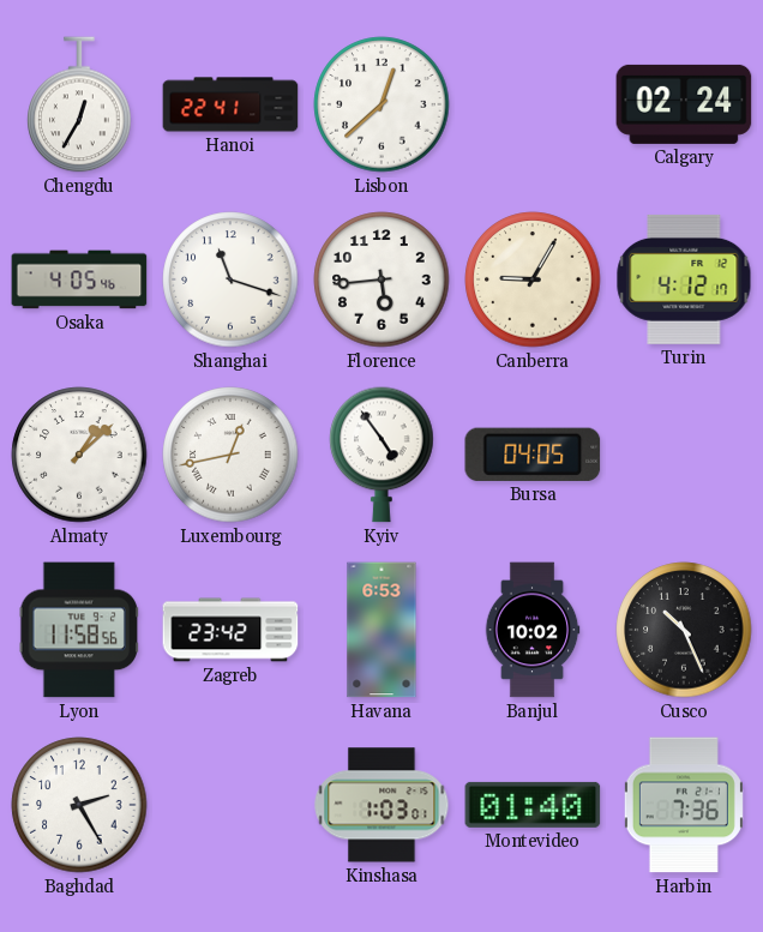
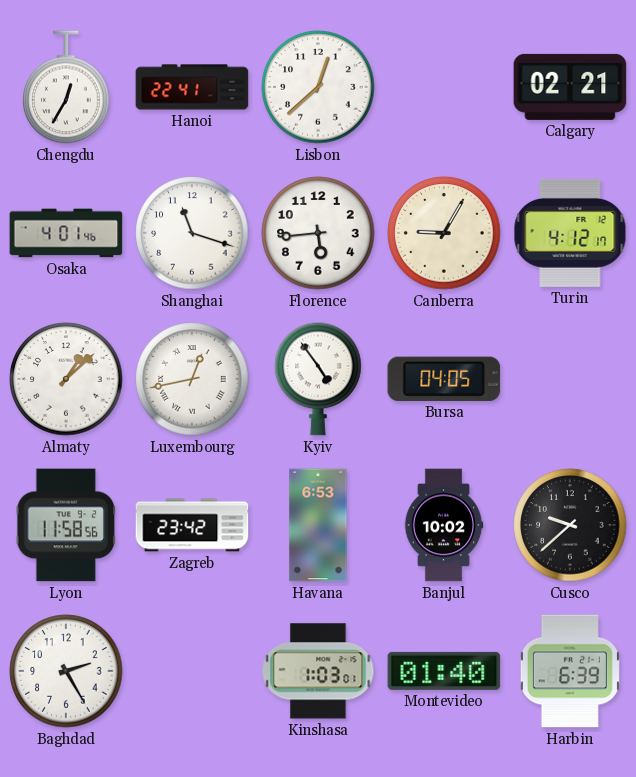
Calgary: 02:24 -> 02:21 (570, 87)
Osaka: 4:05 -> 4:01 (66, 233)
Cusco: 10:26 -> 9:38 (570, 525)
Harbin: 7:36 -> 6:39 (570, 671)
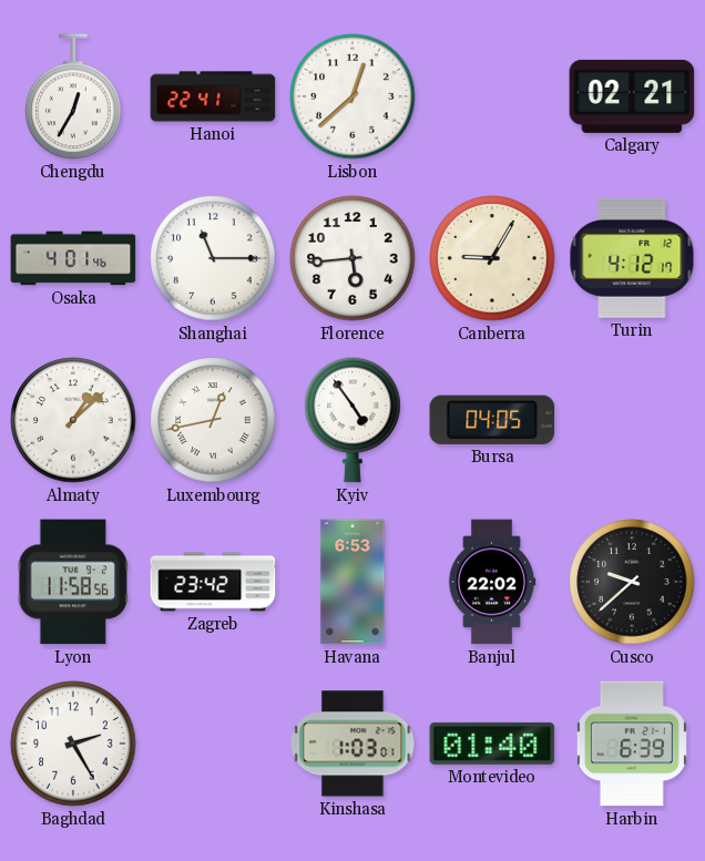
Shanghai: 11:18 -> 11:15 (213, 258)
Banjul: 10:02 -> 22:02 (492, 582)
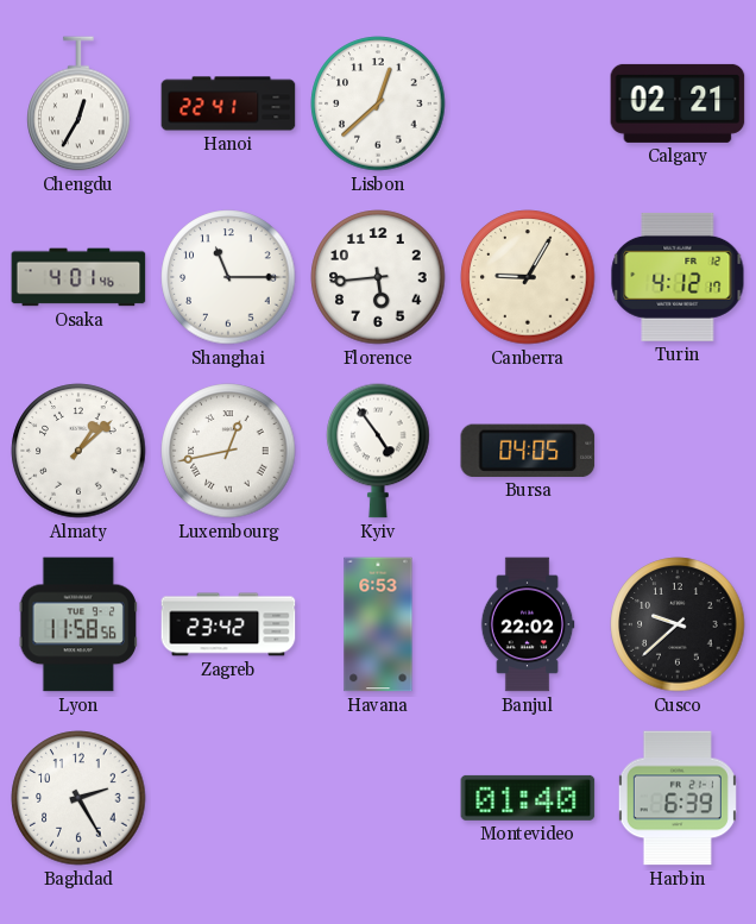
Kinshasa: 1:03 -> none (352, 744)
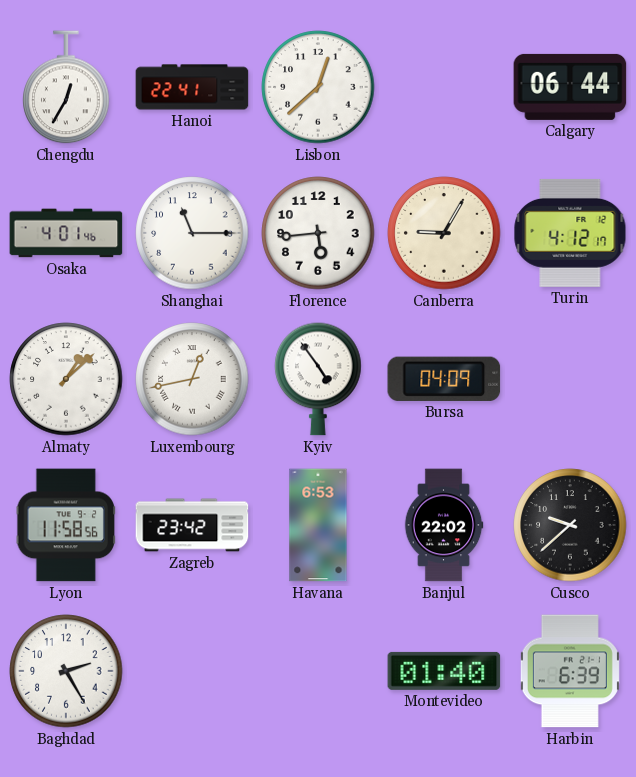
Calgary: 02:21 -> 06:44 (570, 87)
Bursa: 04:05 -> 04:09 (444, 379)
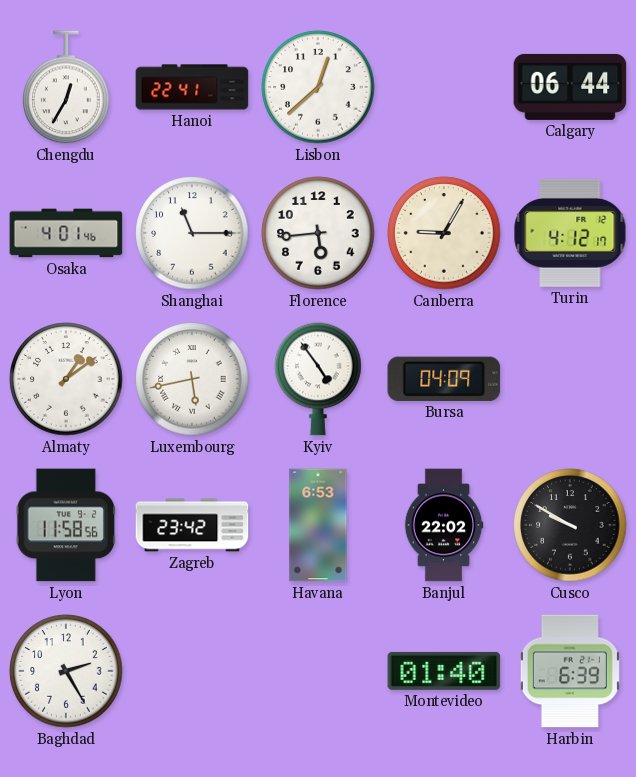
Almaty: 1:08 -> 1:09 (66, 379)
Luxembourg: 12:43 -> 5:43 (192, 379)
Cusco: 9:38 -> 9:50 (570, 525)
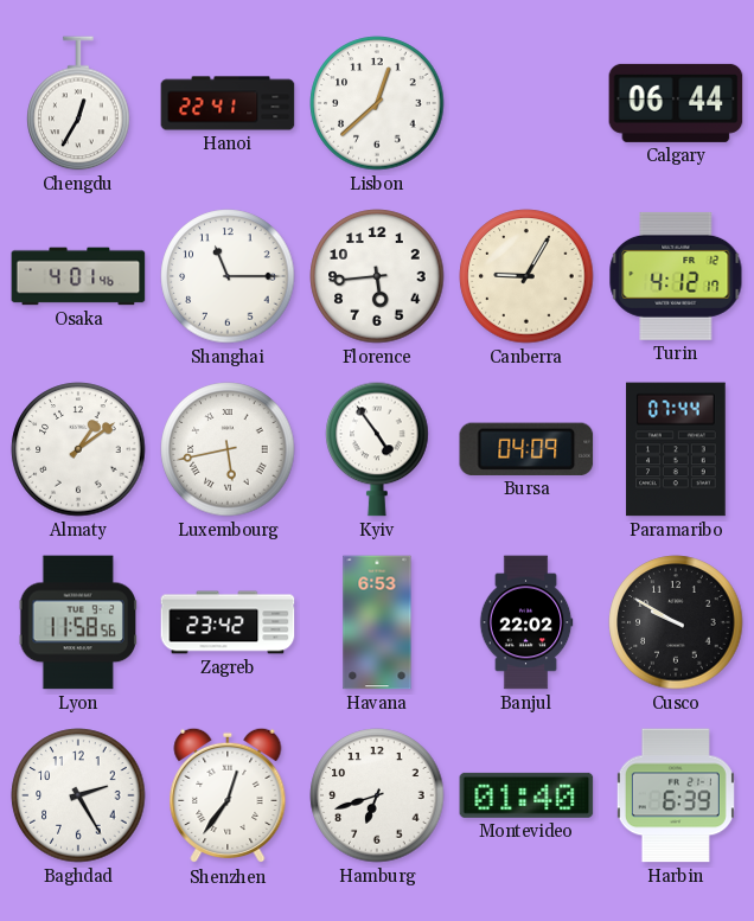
Paramaribo: none -> 07:44 (676, 449)
Shenzhen: none -> 12:36 (228, 795)
Hamburg: none -> 6:42 (377, 795)
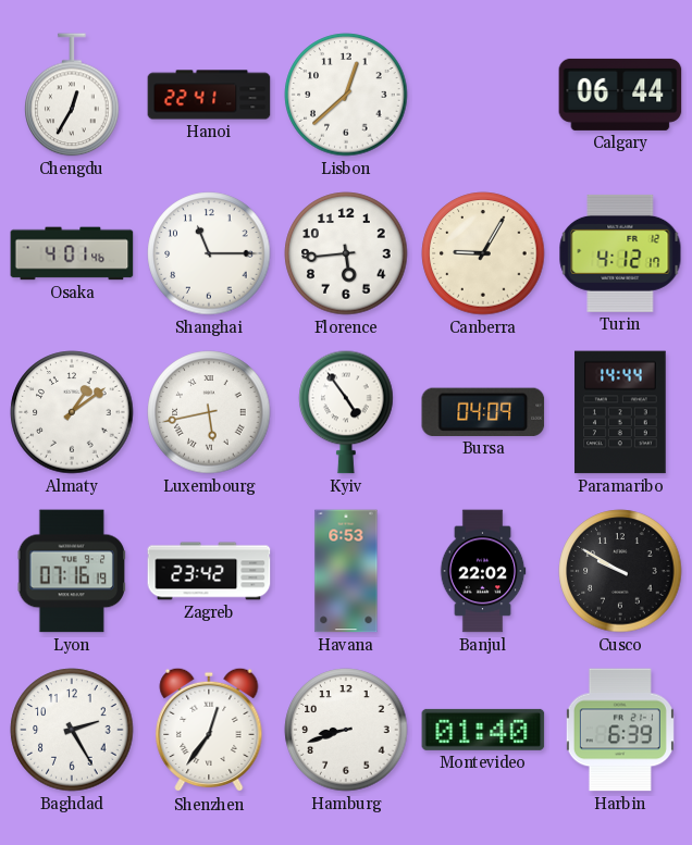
Paramaribo: 07:44 -> 14:44 (620, 412)
Lyon: 11:58 -> 07:16 (71, 571)
Hamburg: 6:42 -> 8:42 (346, 730)
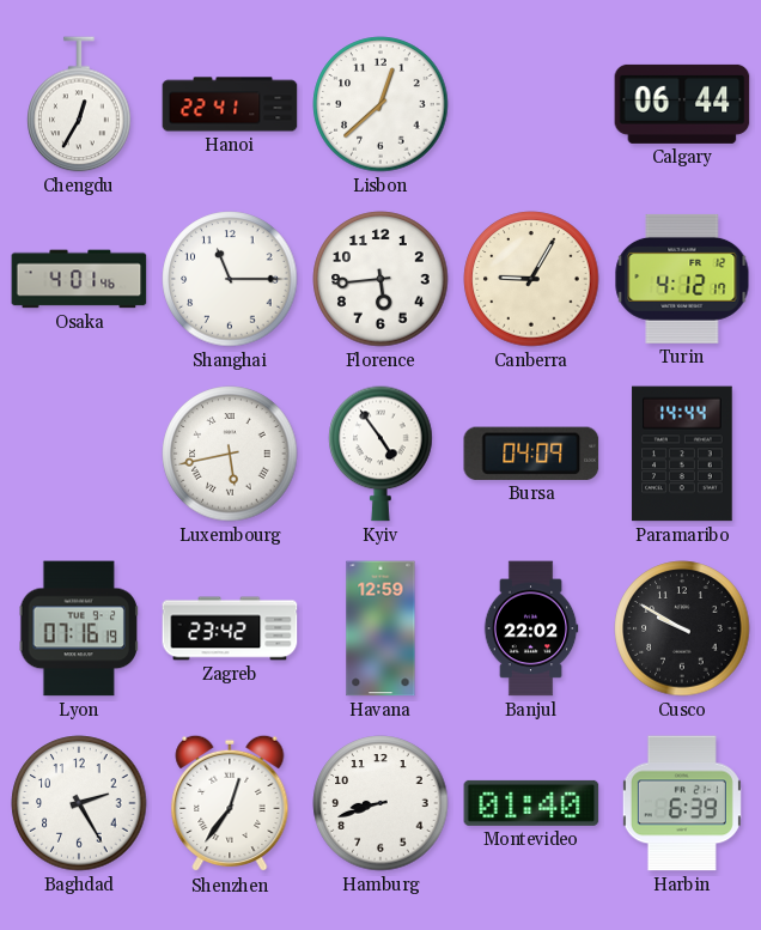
Almaty: 1:09 -> none (72, 412)
Havana: 6:53 -> 12:59 (380, 628)
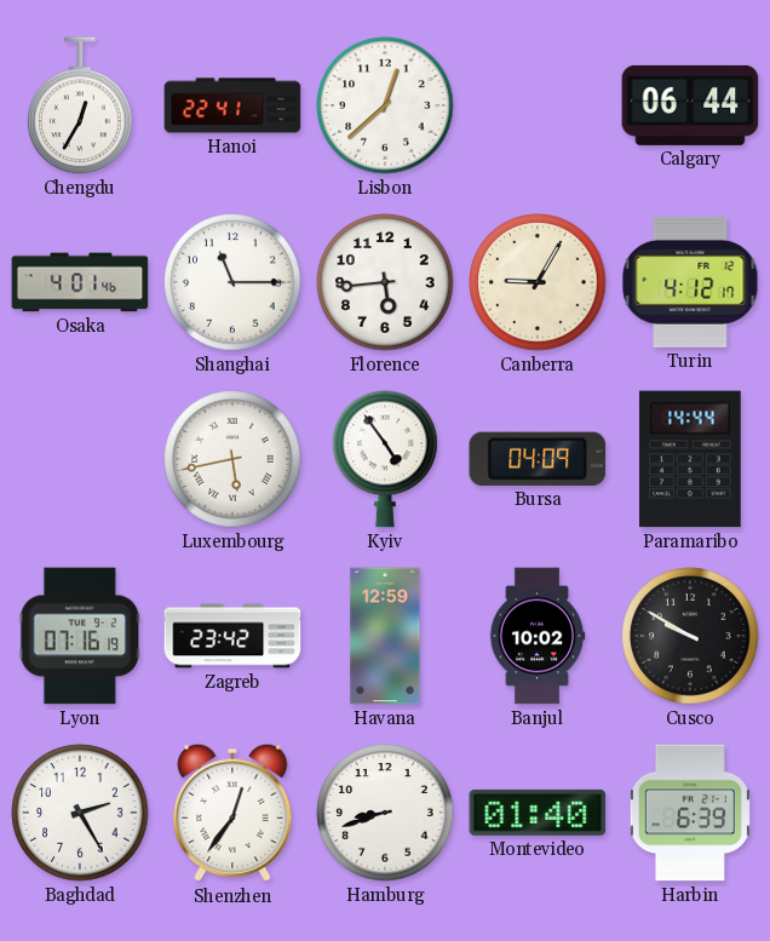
Banjul: 22:02 -> 10:02 (538, 636)
